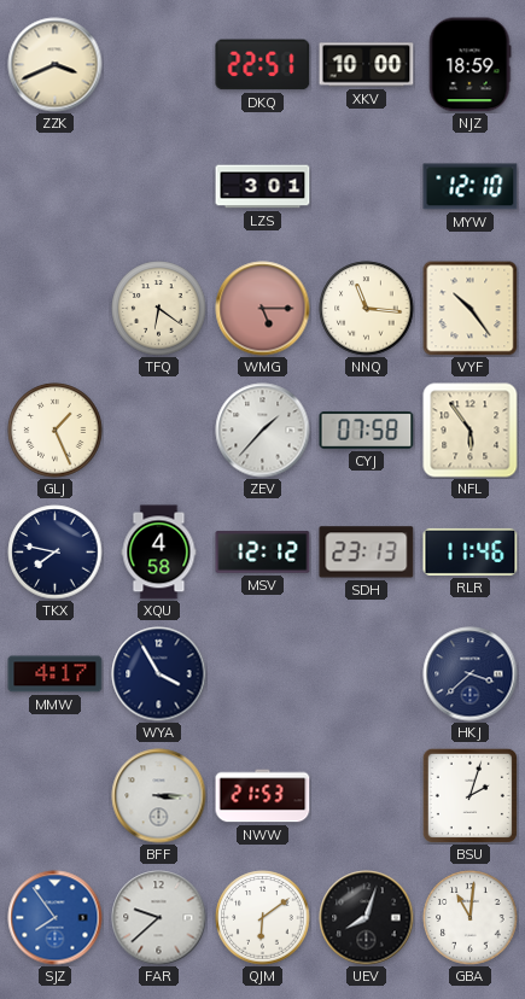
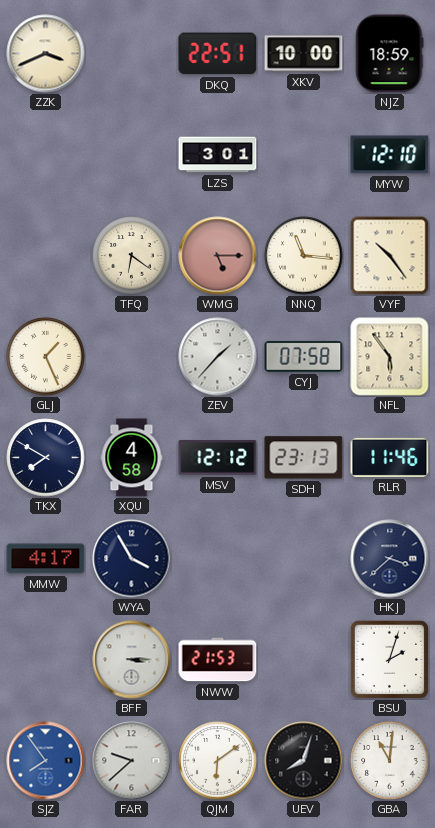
TKX: 7:47 -> 7:50 (46, 458)
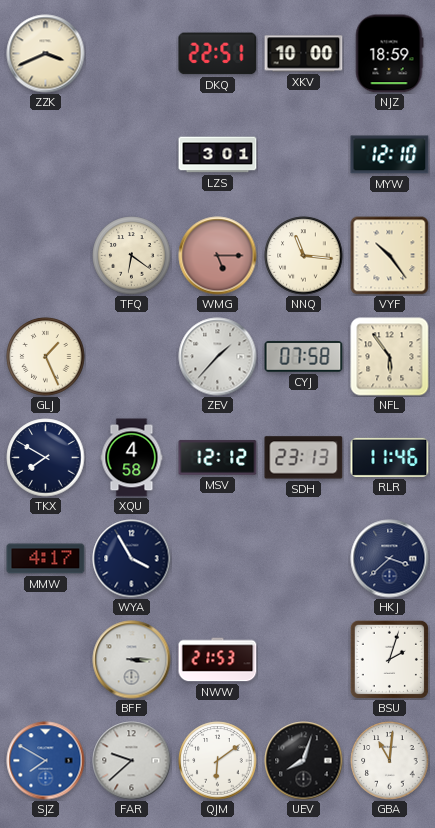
SJZ: 7:54 -> 7:50 (46, 761)
